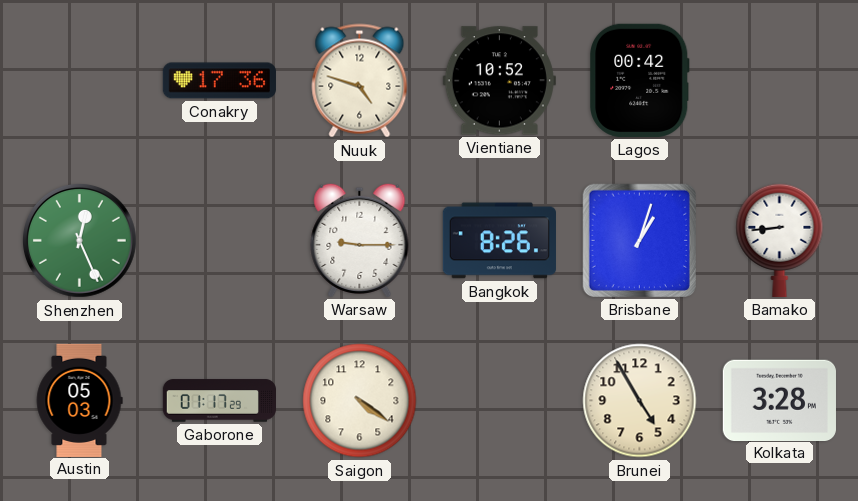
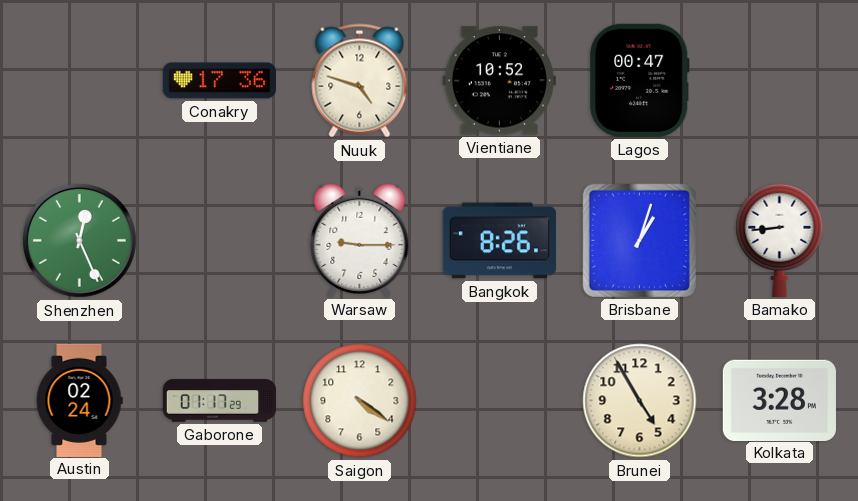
Lagos: 00:42 -> 00:47 (640, 80)
Austin: 05:03 -> 02:24 (79, 400)
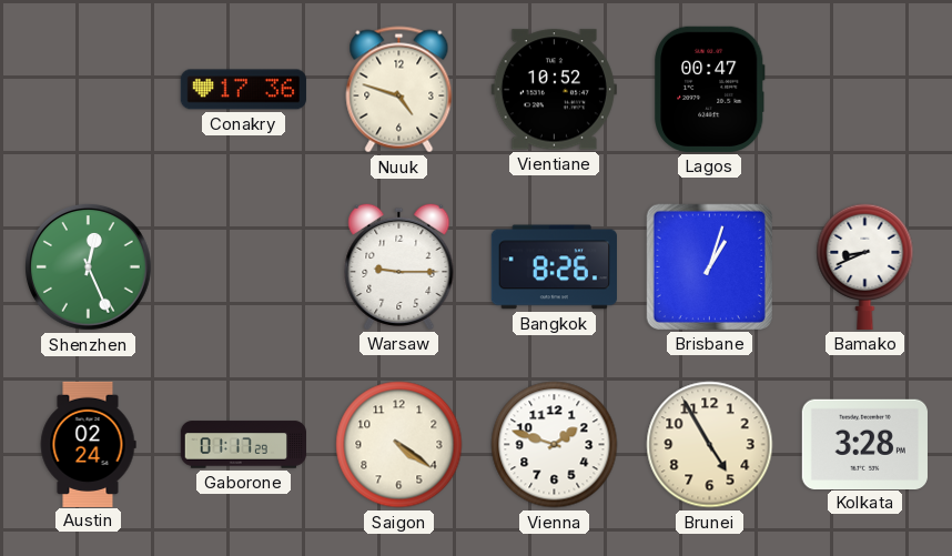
Bamako: 8:44 -> 8:41 (865, 266)
Vienna: none -> 1:48 (555, 445)
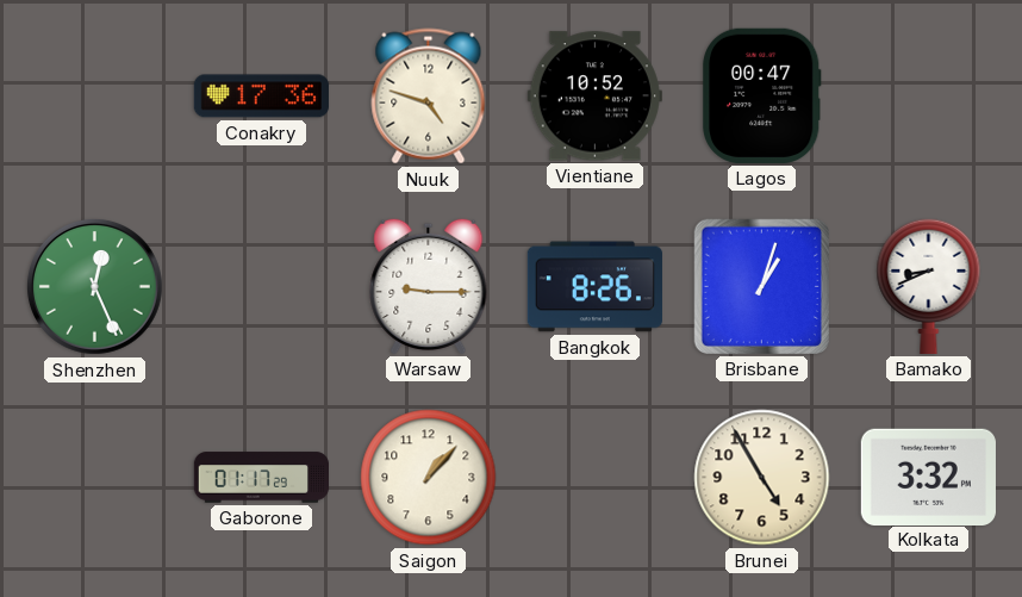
Austin: 02:24 -> none (88, 444)
Saigon: 4:21 -> 1:07 (429, 478)
Vienna: 1:48 -> none (555, 445)
Kolkata: 3:28 -> 3:32 (928, 477)
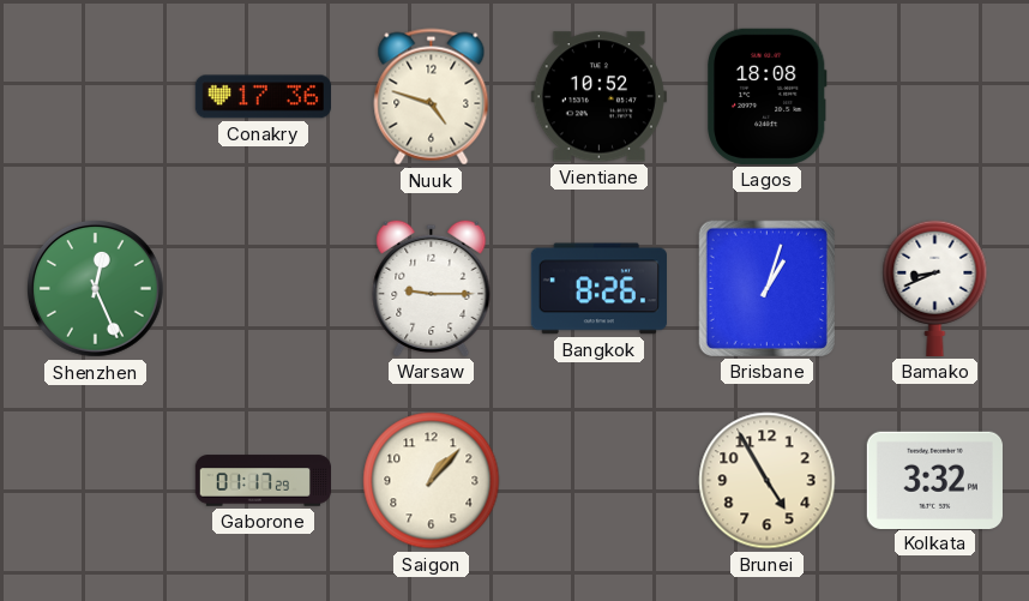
Lagos: 00:47 -> 18:08 (768, 96)
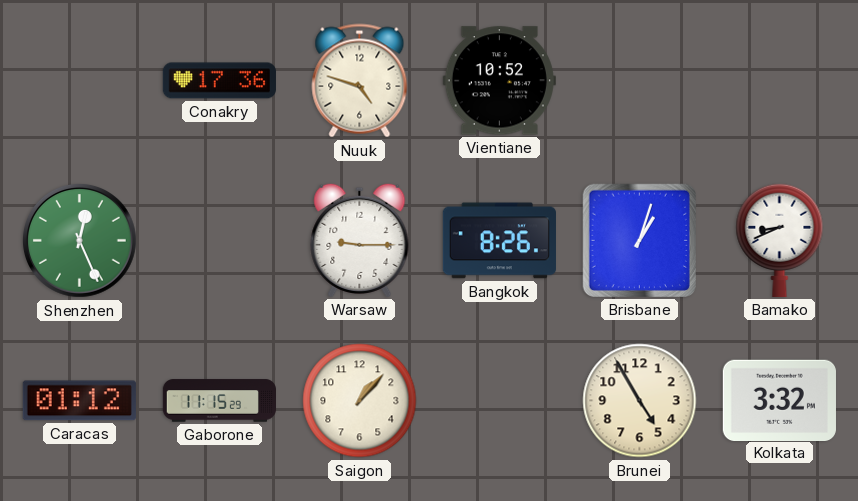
Lagos: 18:08 -> none (768, 96)
Caracas: none -> 01:12 (79, 401)
Gaborone: 01:17 -> 11:15 (219, 401)
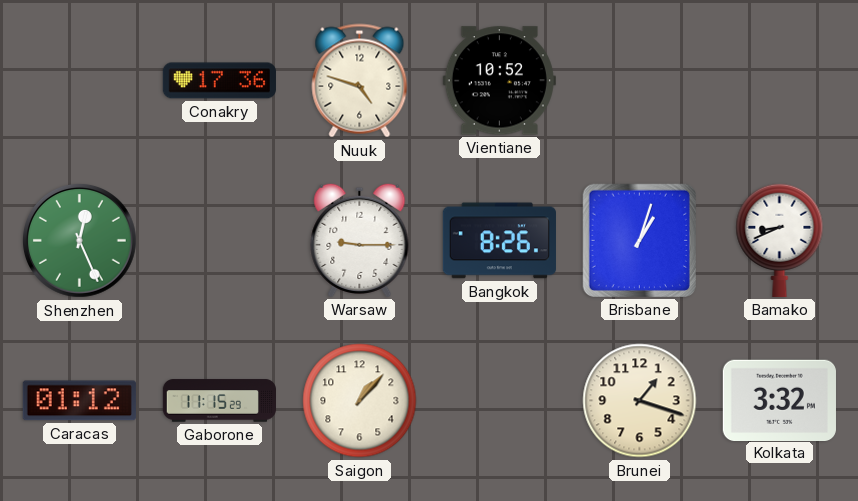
Brunei: 4:55 -> 1:18 (640, 401)
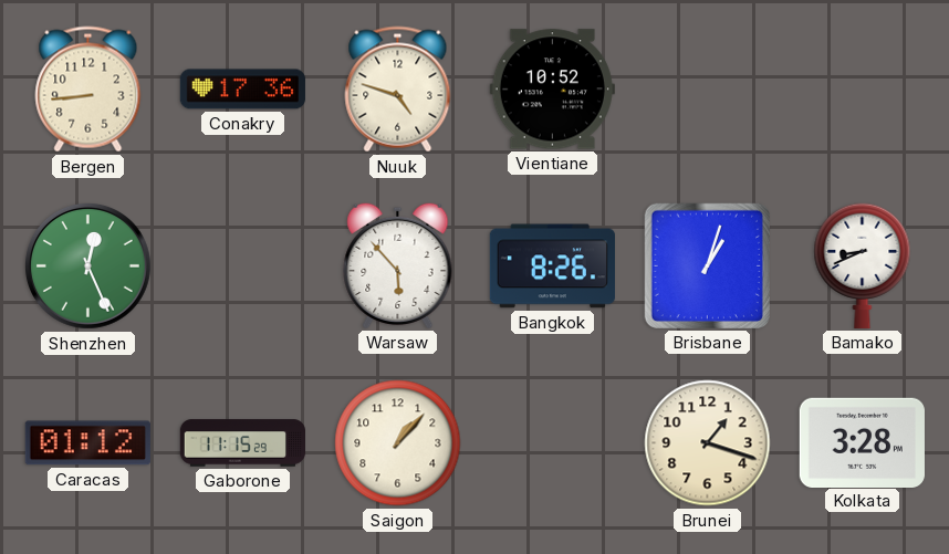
Bergen: none -> 8:44 (88, 90)
Warsaw: 9:15 -> 5:53 (398, 265)
Kolkata: 3:32 -> 3:28 (862, 442)
